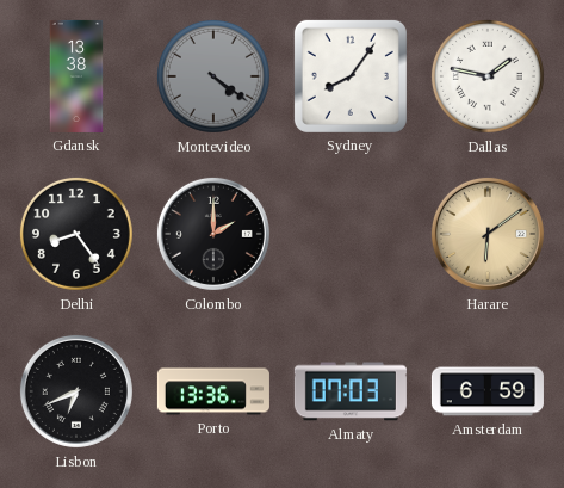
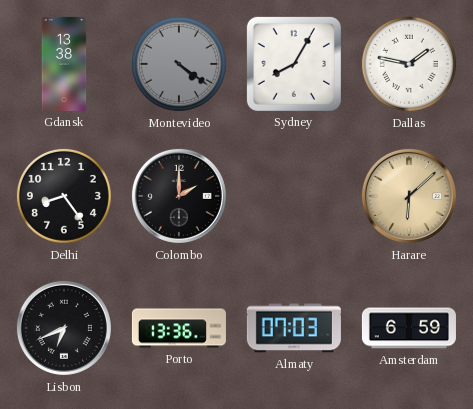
Sydney: 8:06 -> 8:05 (294, 64)
Harare: 6:09 -> 6:08 (409, 196)
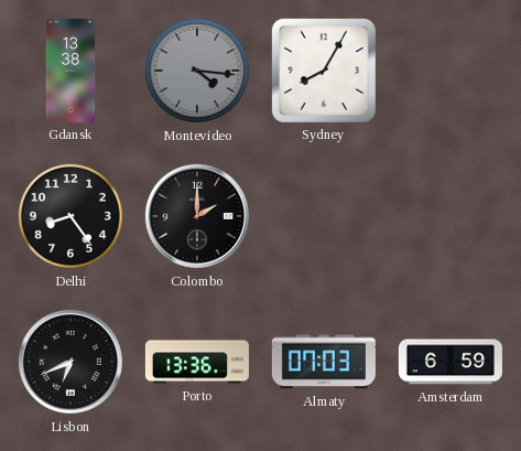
Montevideo: 4:21 -> 4:16 (197, 71)
Dallas: 1:47 -> none (409, 64)
Harare: 6:08 -> none (409, 196)
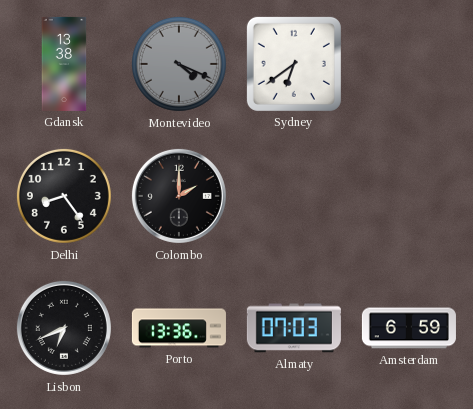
Montevideo: 4:16 -> 4:19 (179, 64)
Sydney: 8:05 -> 6:39 (294, 64)
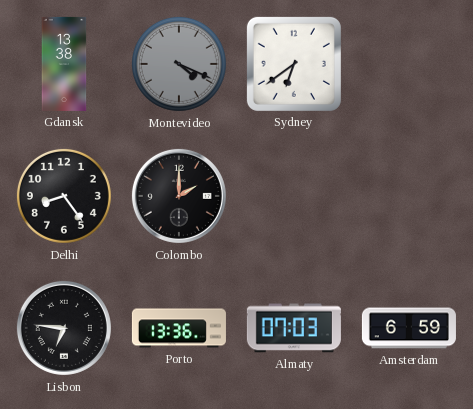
Lisbon: 6:41 -> 6:46 (64, 328)
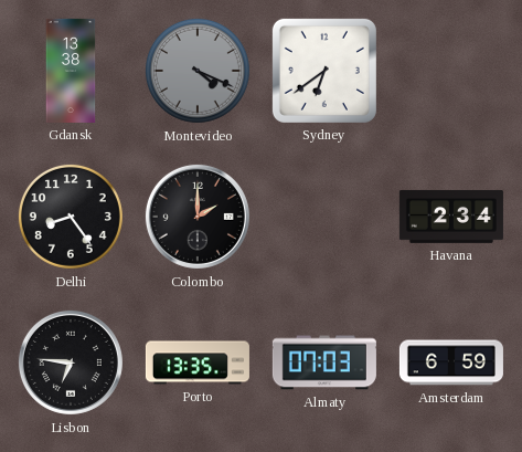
Havana: none -> 2:34 (451, 217)
Porto: 13:36 -> 13:35 (198, 362)
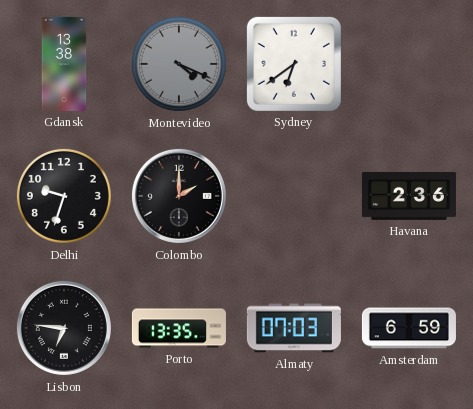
Delhi: 8:24 -> 9:33 (64, 196)
Havana: 2:34 -> 2:36 (409, 196)
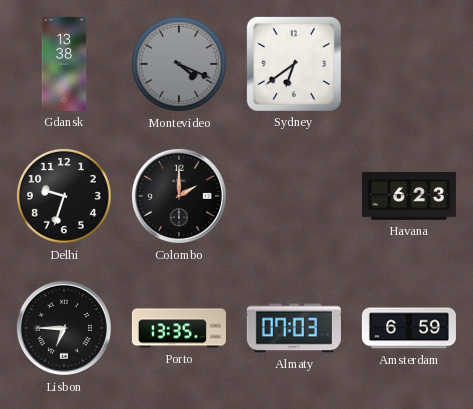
Havana: 2:36 -> 6:23 (409, 196)
Lisbon: 6:46 -> 6:45 (64, 328)
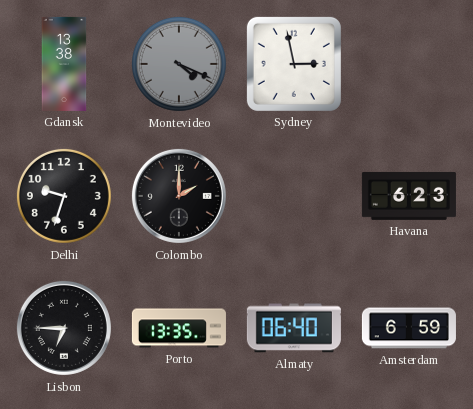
Sydney: 6:39 -> 2:58 (294, 64)
Almaty: 07:03 -> 06:40 (294, 328)
